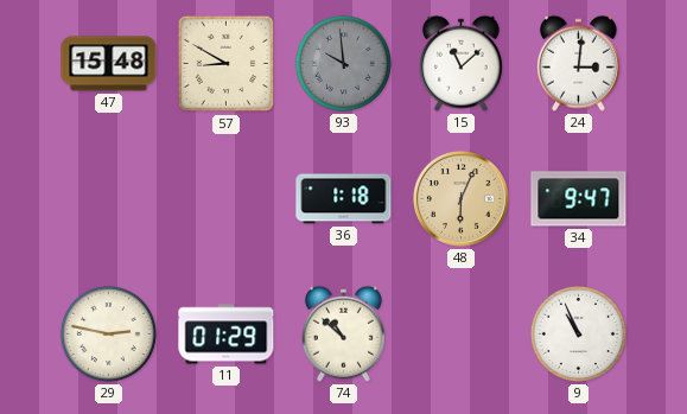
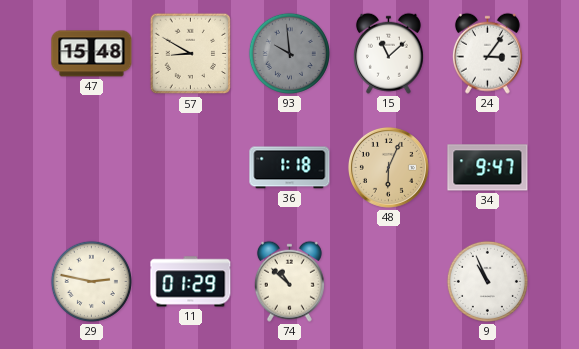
24: 3:01 -> 3:06 (487, 53)
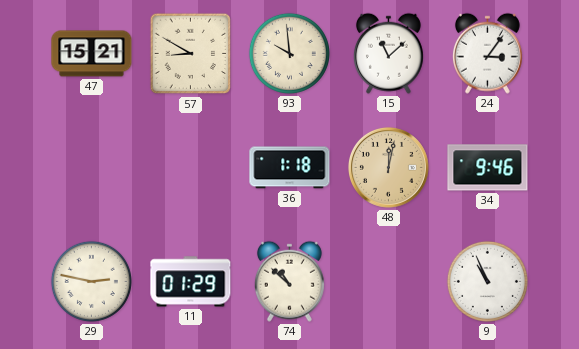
47: 15:48 -> 15:21 (92, 54)
93 dial: grey -> cream (289, 53)
48: 6:04 -> 12:02 (388, 167)
34: 9:47 -> 9:46 (488, 168)
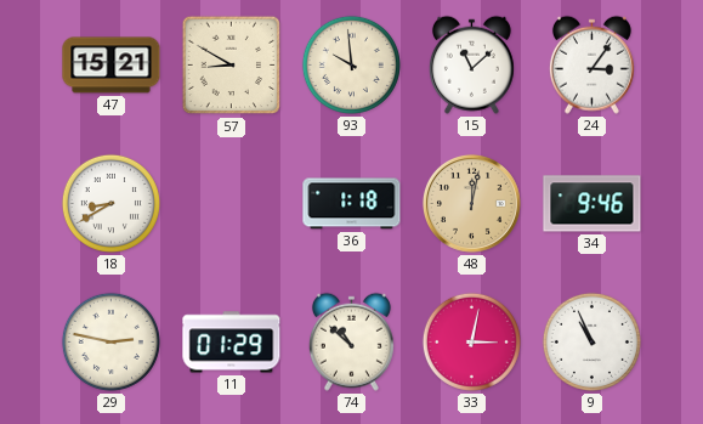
18: none -> 8:40 (110, 203)
33: none -> 3:02 (471, 341)
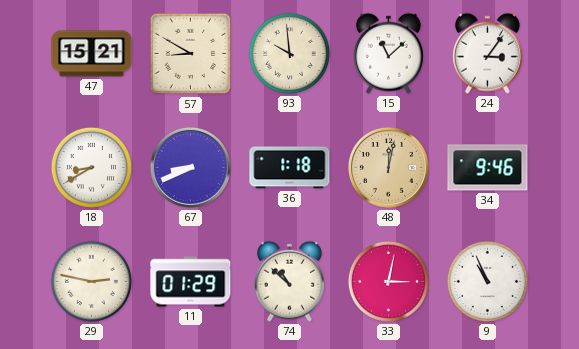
67: none -> 8:41 (190, 167)
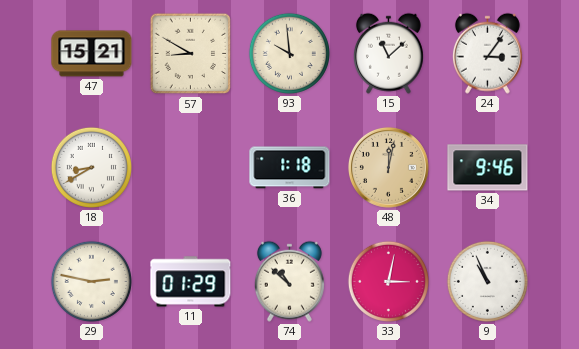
67: 8:41 -> none (190, 167)
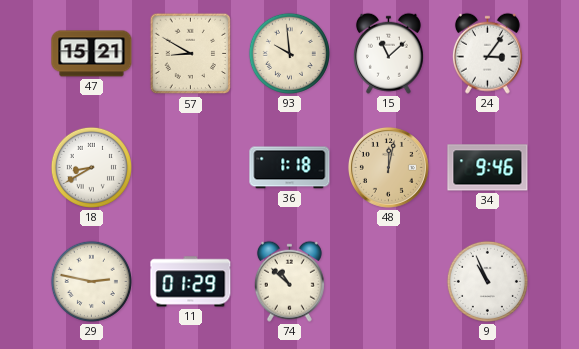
33: 3:02 -> none (388, 281)
